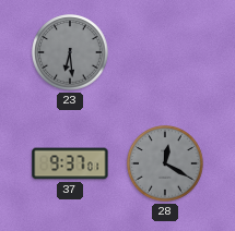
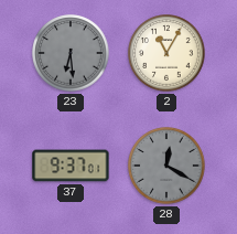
2: none -> 11:05 (166, 53)
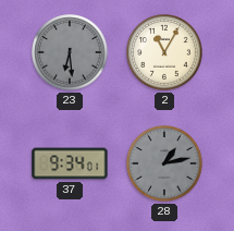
37: 9:37 -> 9:34 (70, 163)
28: 12:20 -> 1:13 (164, 163)
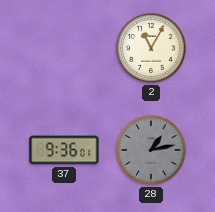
23: 6:29 -> none (70, 52)
37: 9:34 -> 9:36 (64, 150)
